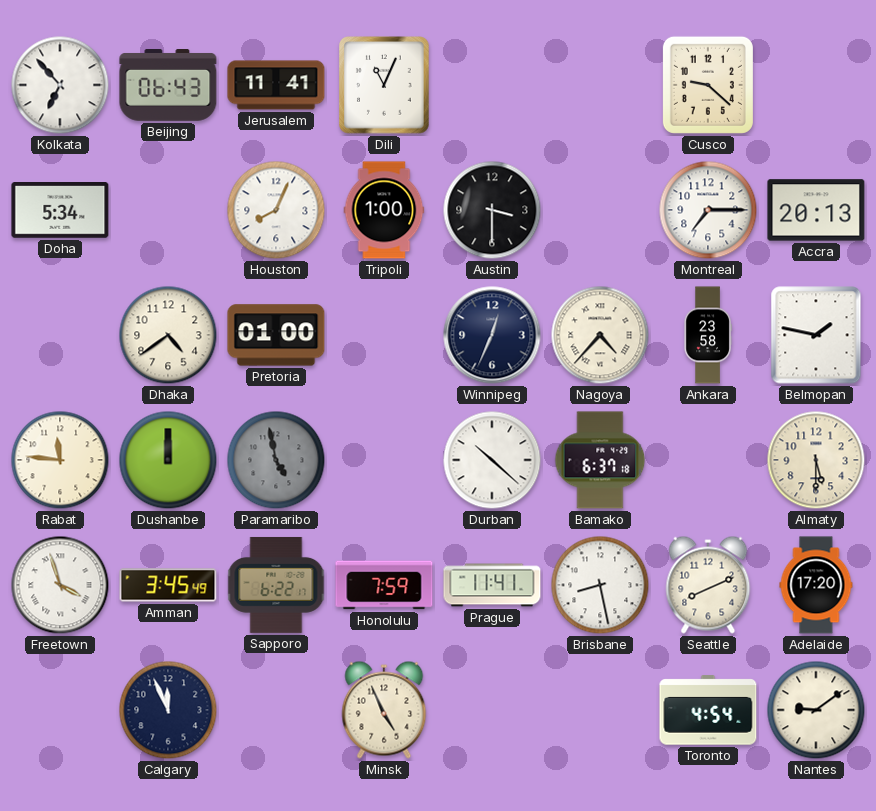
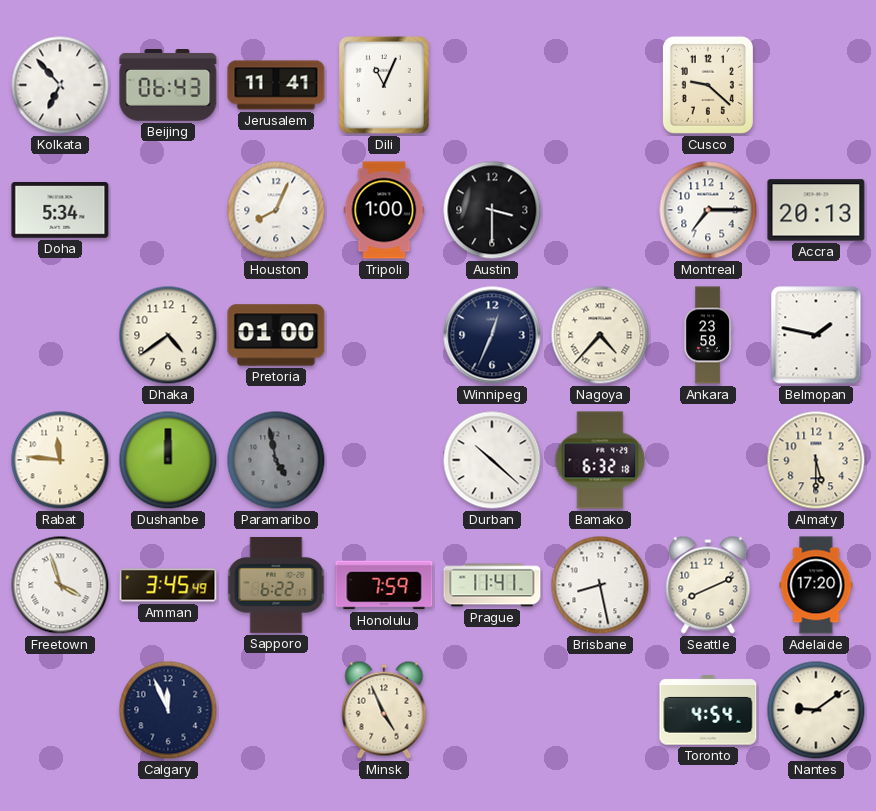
Bamako: 6:37 -> 6:32 (600, 460)
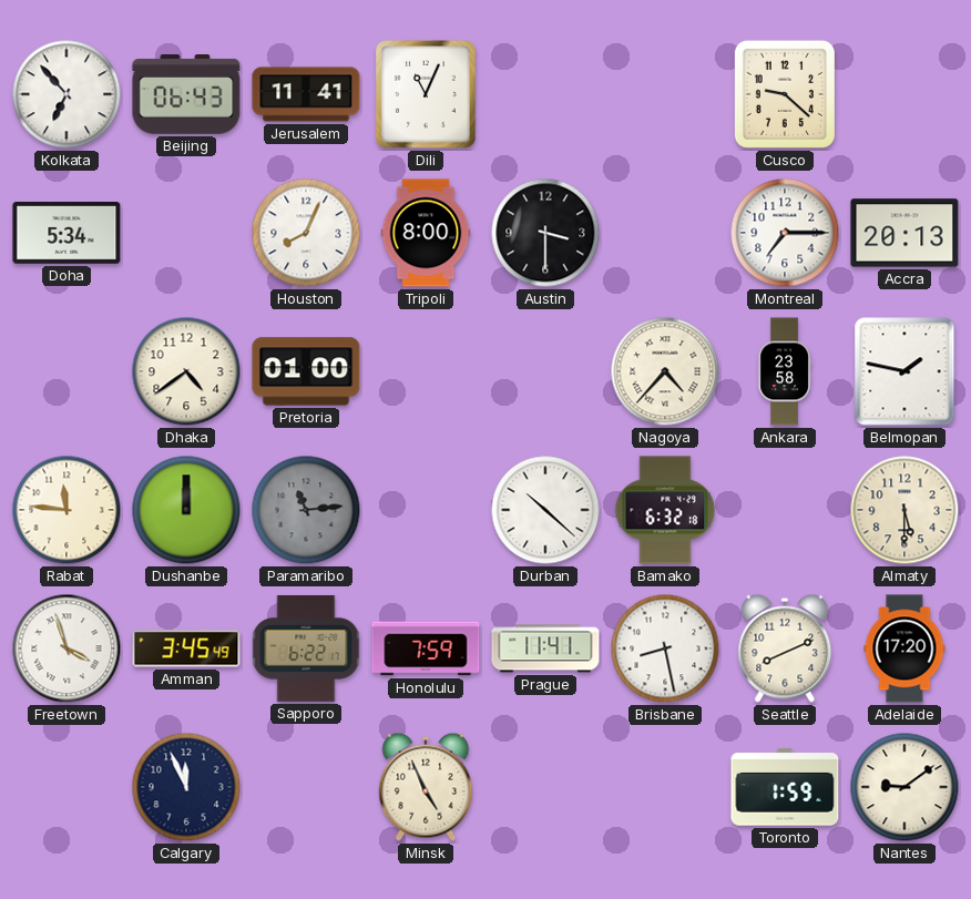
Tripoli: 1:00 -> 8:00 (426, 233)
Winnipeg: 12:34 -> none (492, 335)
Paramaribo: 4:58 -> 11:14 (306, 510)
Toronto: 4:54 -> 1:59 (785, 787)
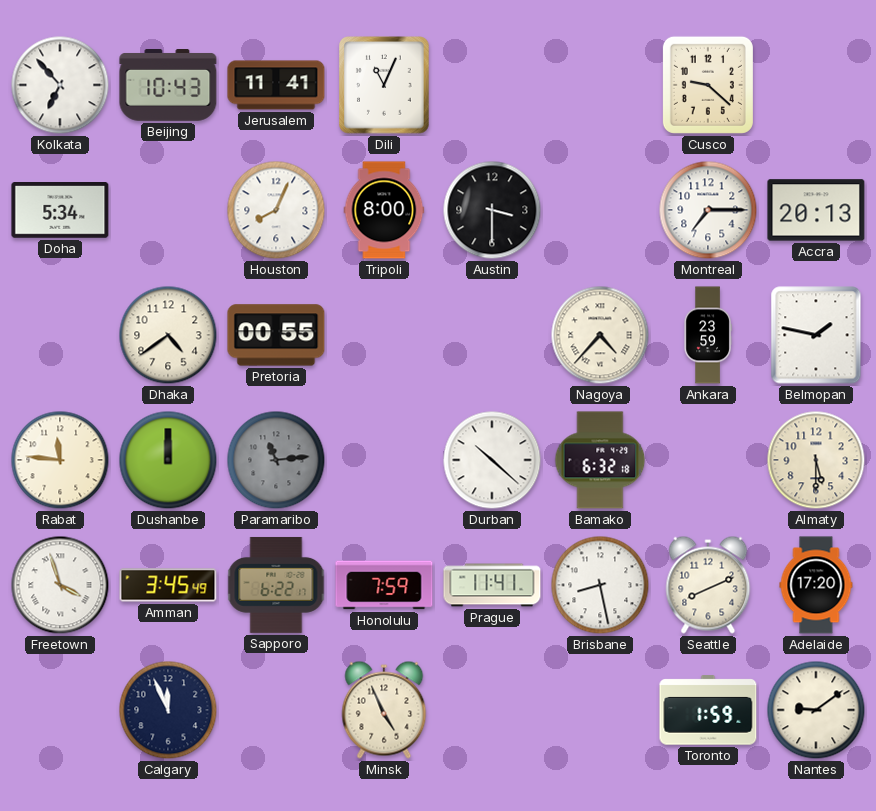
Beijing: 06:43 -> 10:43 (168, 86)
Pretoria: 01:00 -> 00:55 (276, 335)
Ankara: 23:58 -> 23:59 (708, 335)
